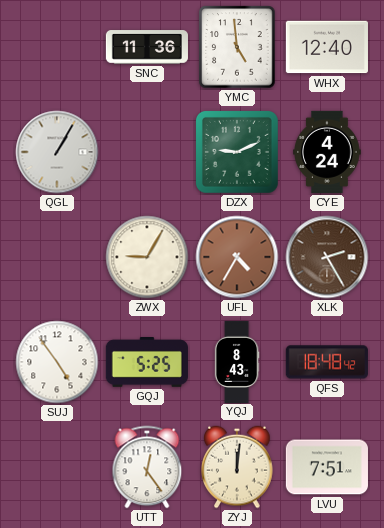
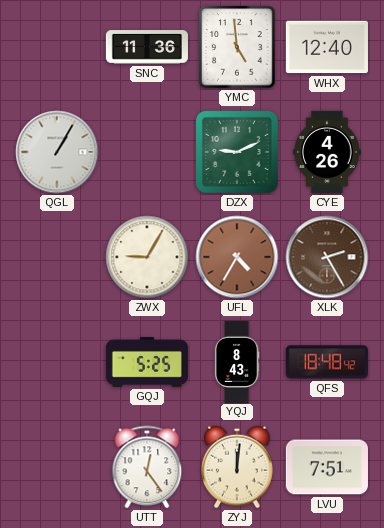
CYE: 4:24 -> 4:26 (328, 152)
SUJ: 4:54 -> none (57, 362)
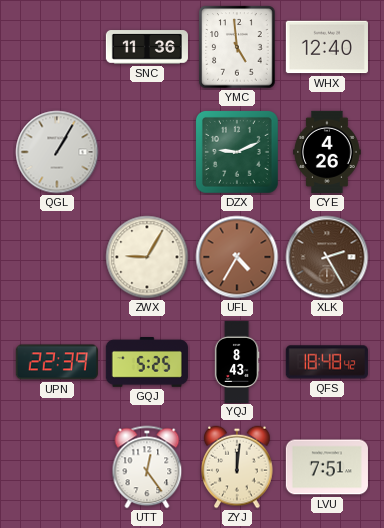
UPN: none -> 22:39 (57, 362)
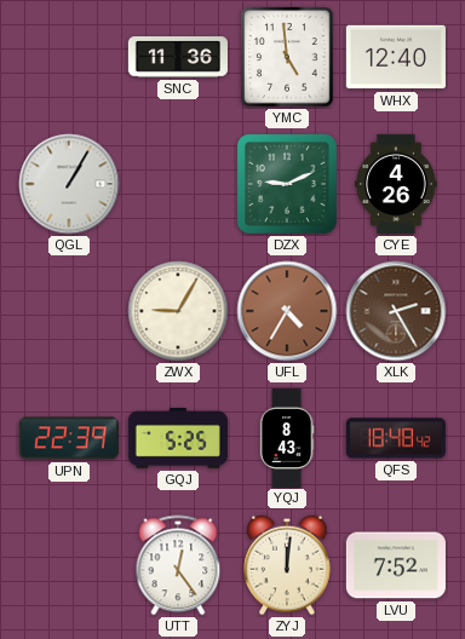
LVU: 7:51 -> 7:52 (396, 565)
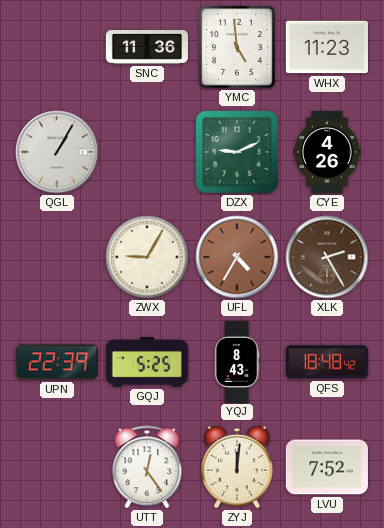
WHX: 12:40 -> 11:23 (327, 47)
